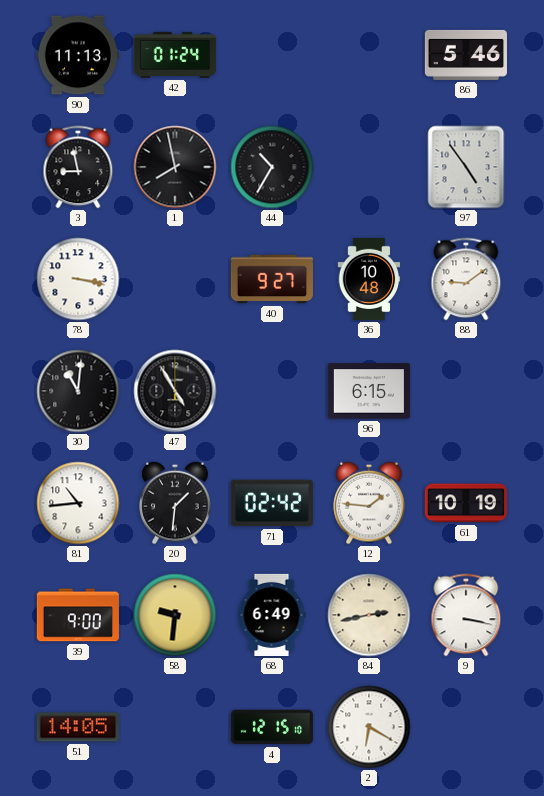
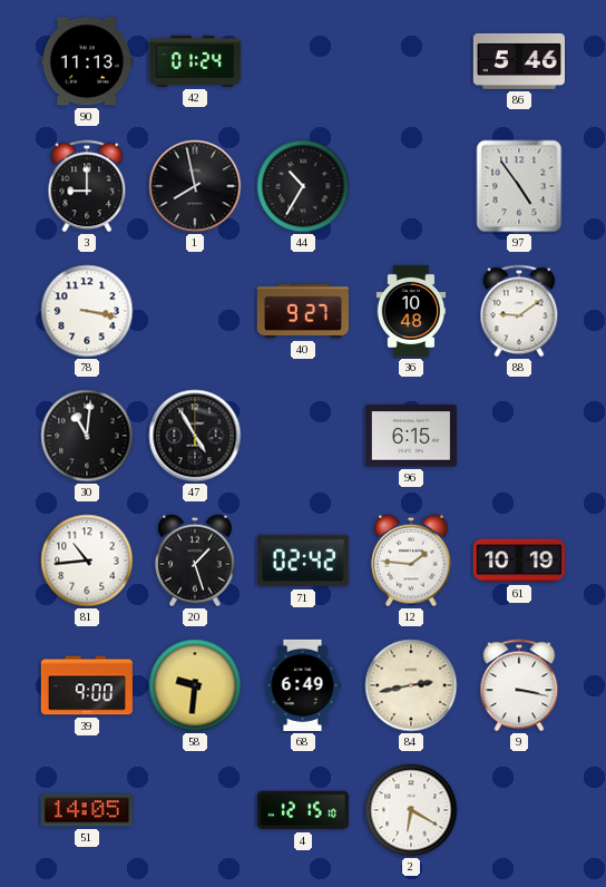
3: 8:58 -> 9:00 (87, 186)
20: 1:31 -> 1:27 (195, 561)
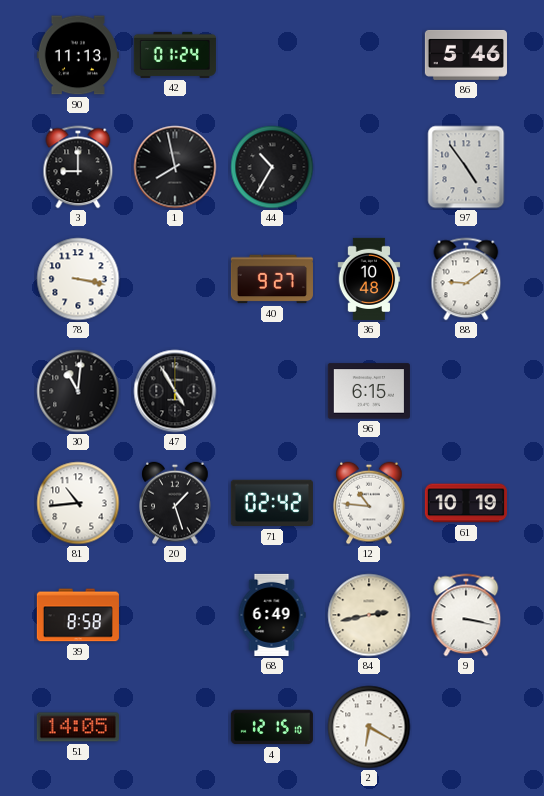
12: 1:46 -> 10:46 (369, 503)
39: 9:00 -> 8:58 (78, 615)
58: 9:31 -> none (195, 685)
